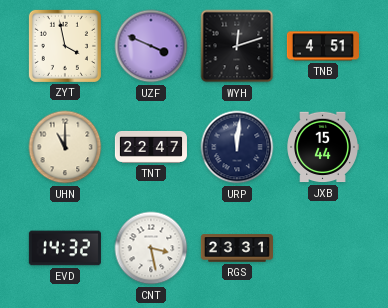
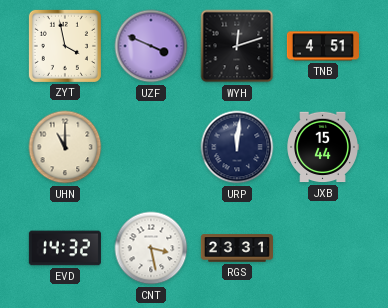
TNT: 22:47 -> none (151, 147)
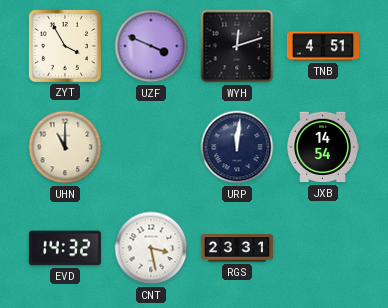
ZYT: 3:58 -> 3:55 (65, 46)
JXB: 15:44 -> 14:54 (323, 147)
